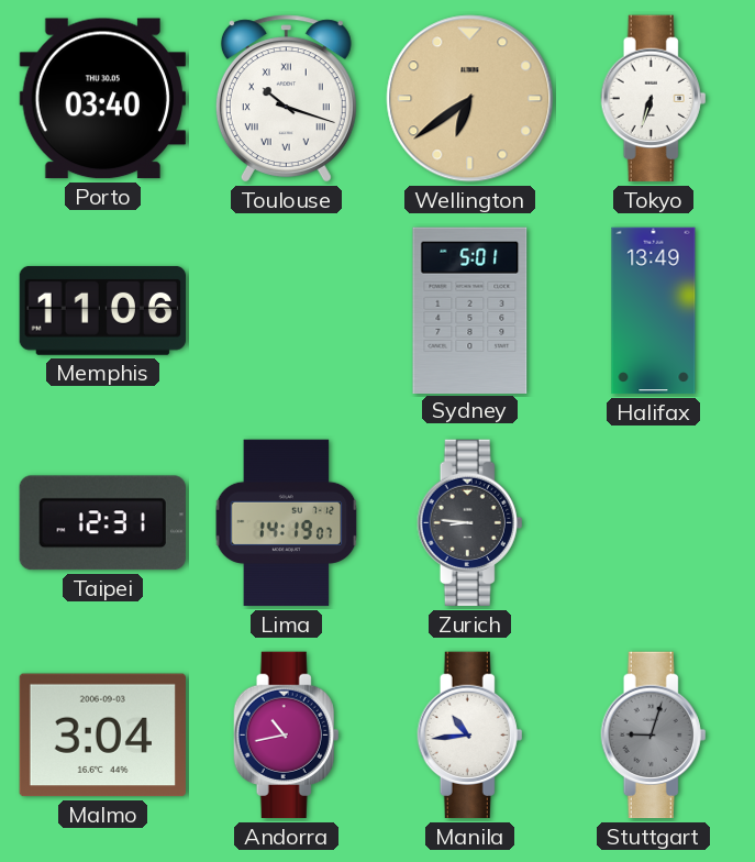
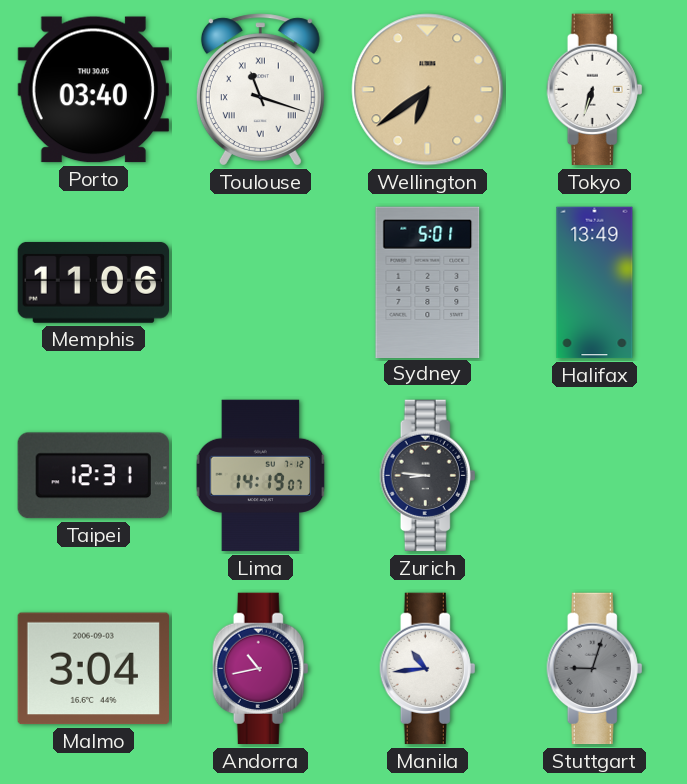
Toulouse: 10:18 -> 11:18 (260, 90)
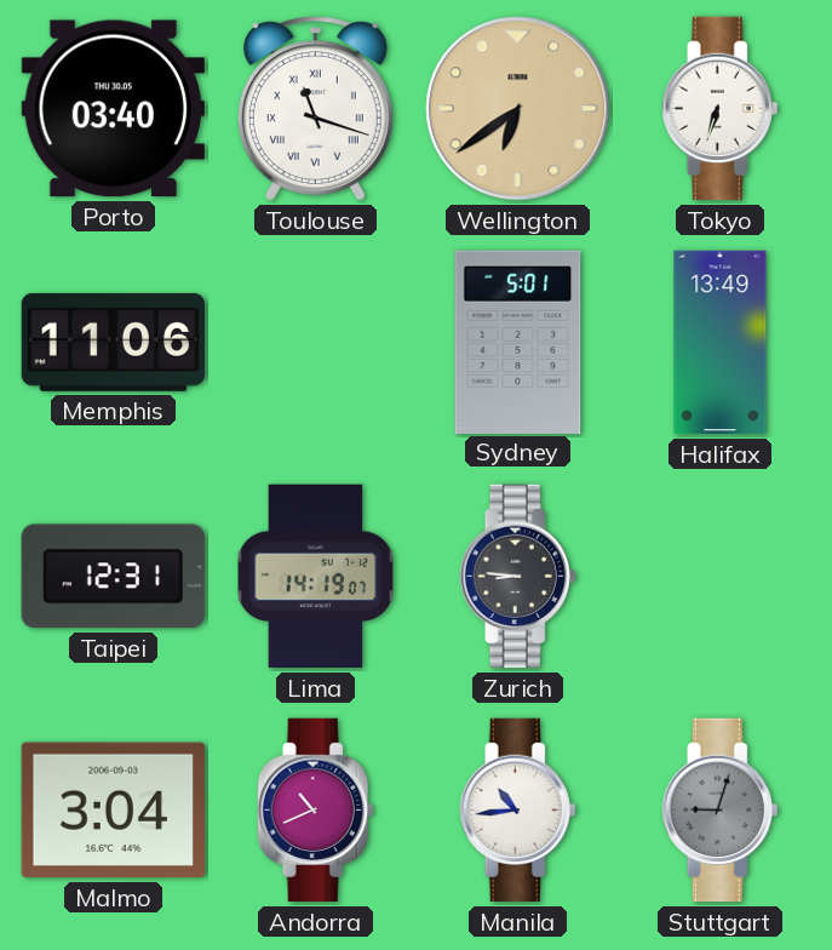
Andorra: 10:43 -> 10:41 (316, 811)
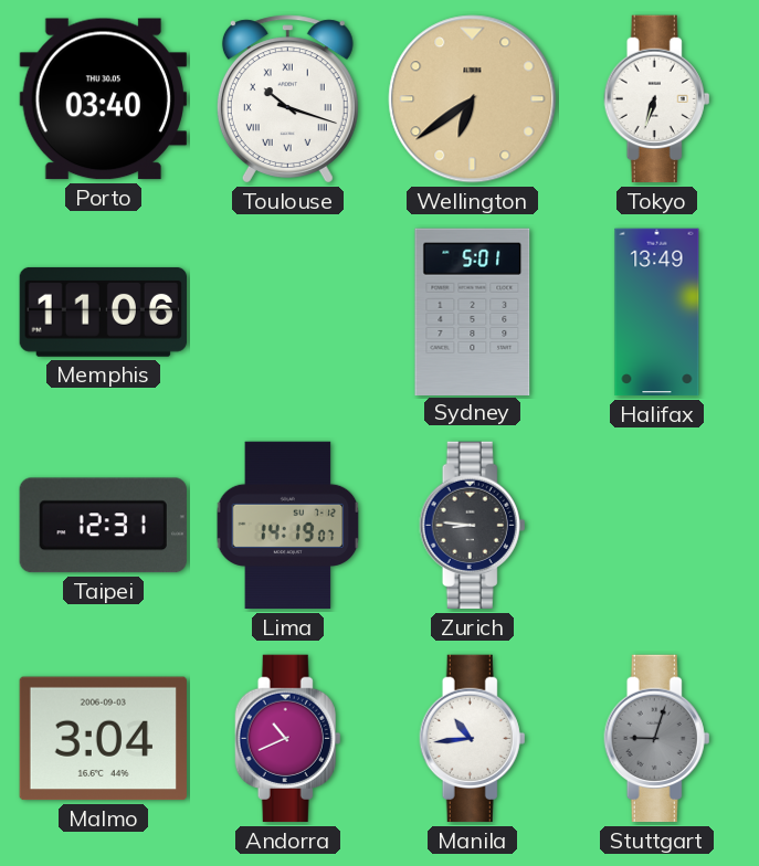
Toulouse: 11:18 -> 10:18 (287, 99)
